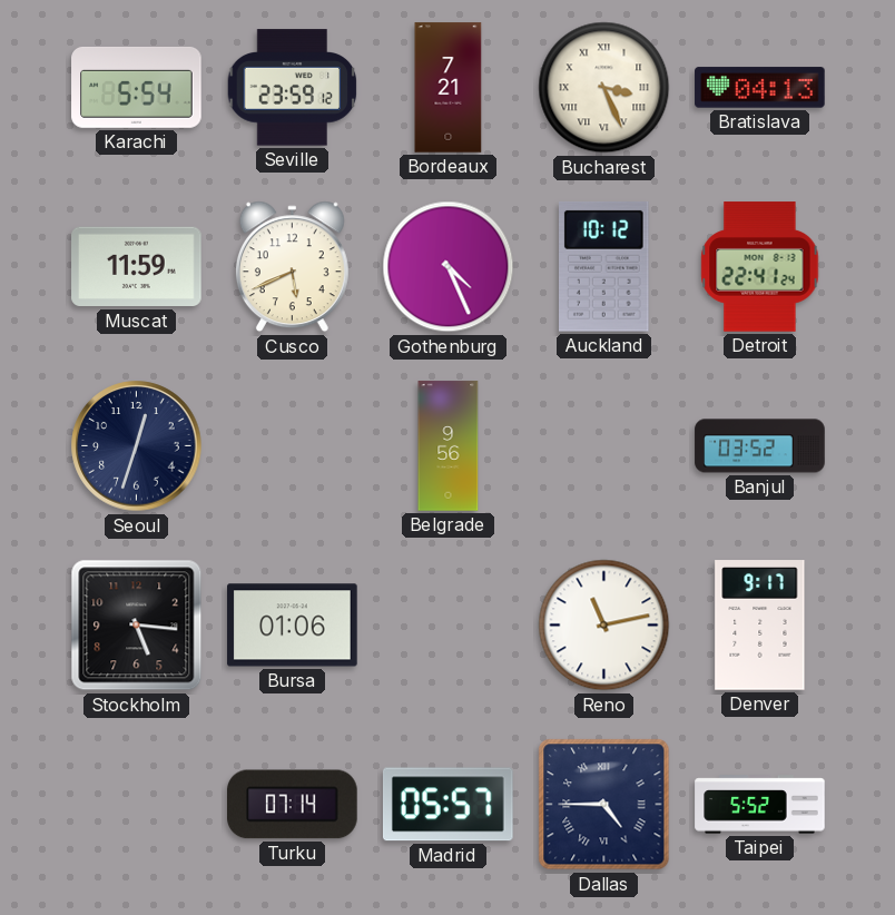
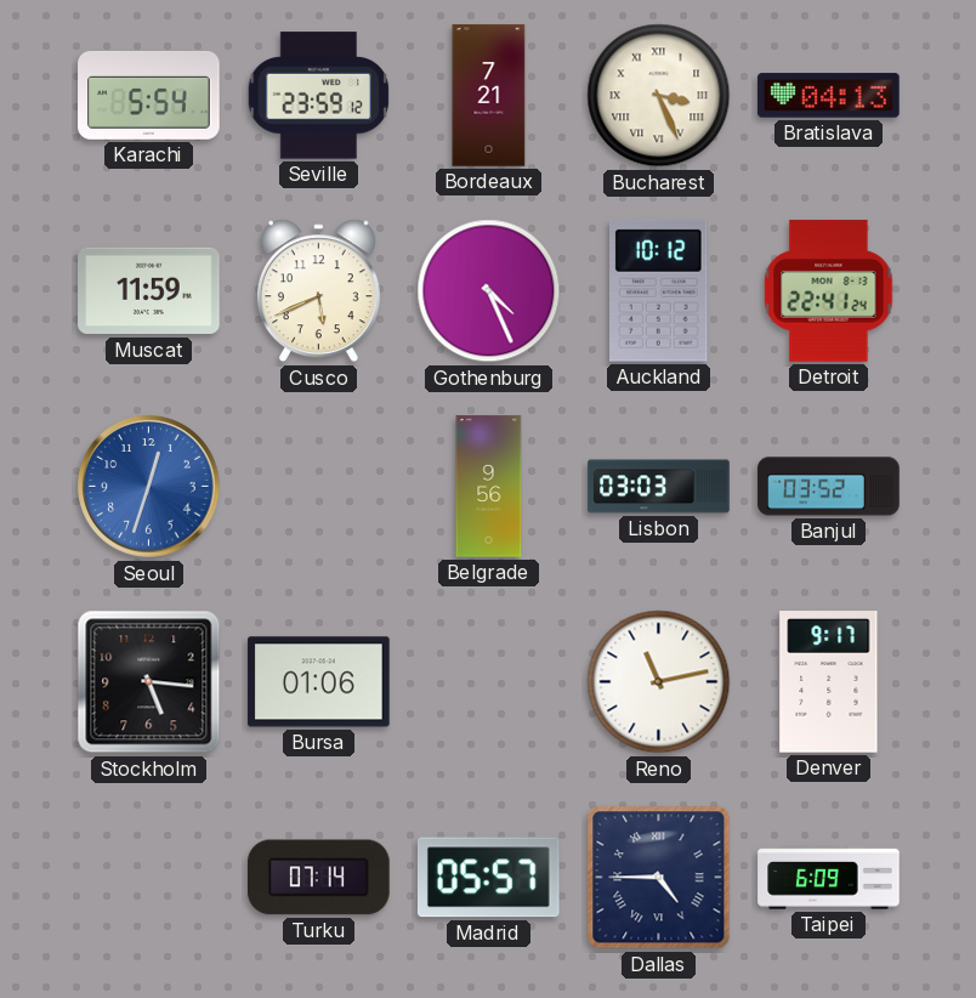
Seoul dial: navy -> blue (149, 487)
Lisbon: none -> 03:03 (659, 487)
Taipei: 5:52 -> 6:09 (829, 878)
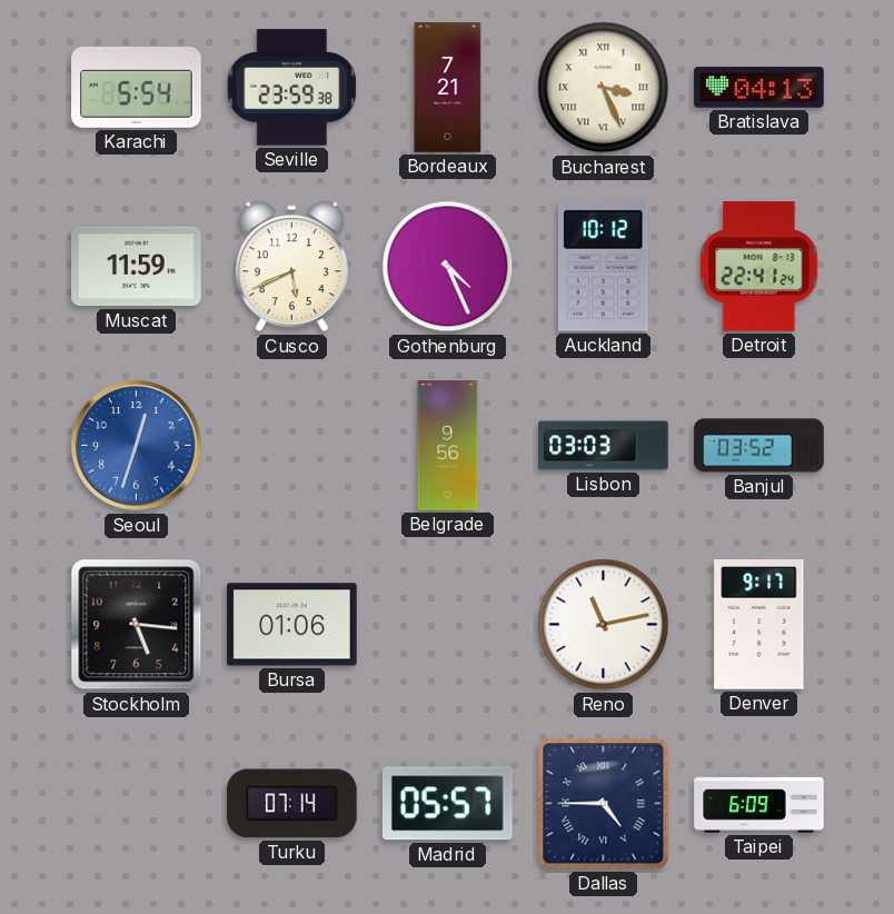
Seville: 23:59:12 -> 23:59:38 (292, 88)
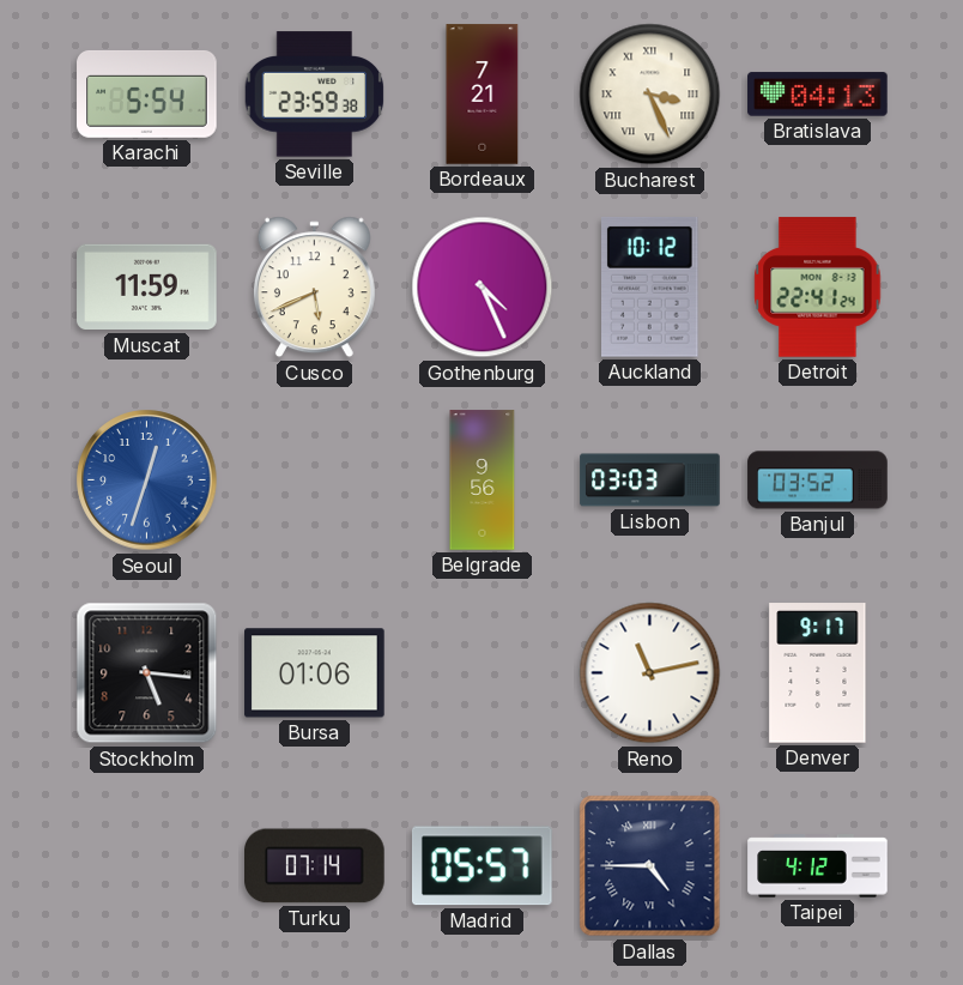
Taipei: 6:09 -> 4:12 (818, 866)
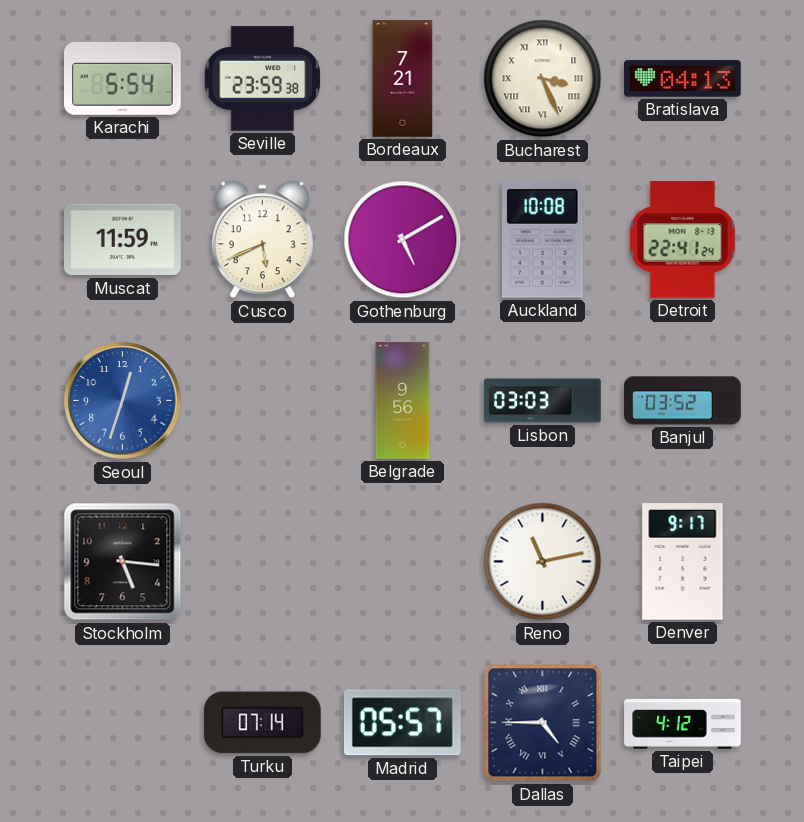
Gothenburg: 4:26 -> 5:10 (403, 240)
Auckland: 10:12 -> 10:08 (543, 239)
Bursa: 01:06 -> none (315, 673)
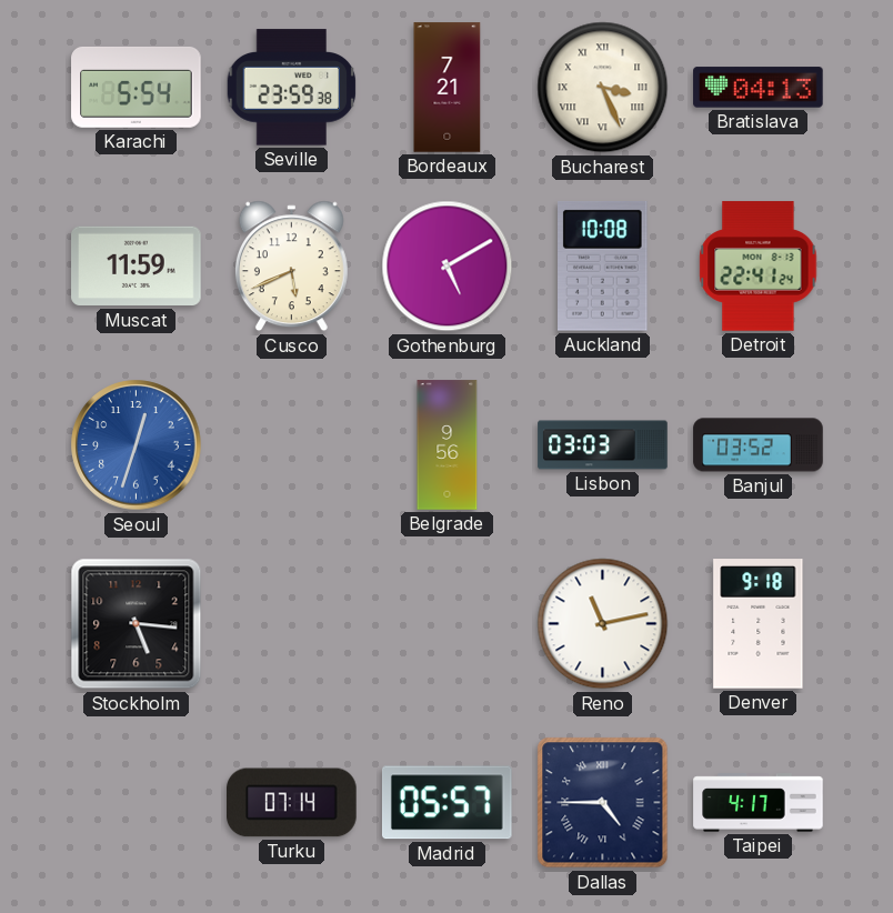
Denver: 9:17 -> 9:18 (759, 624)
Taipei: 4:12 -> 4:17 (759, 803)
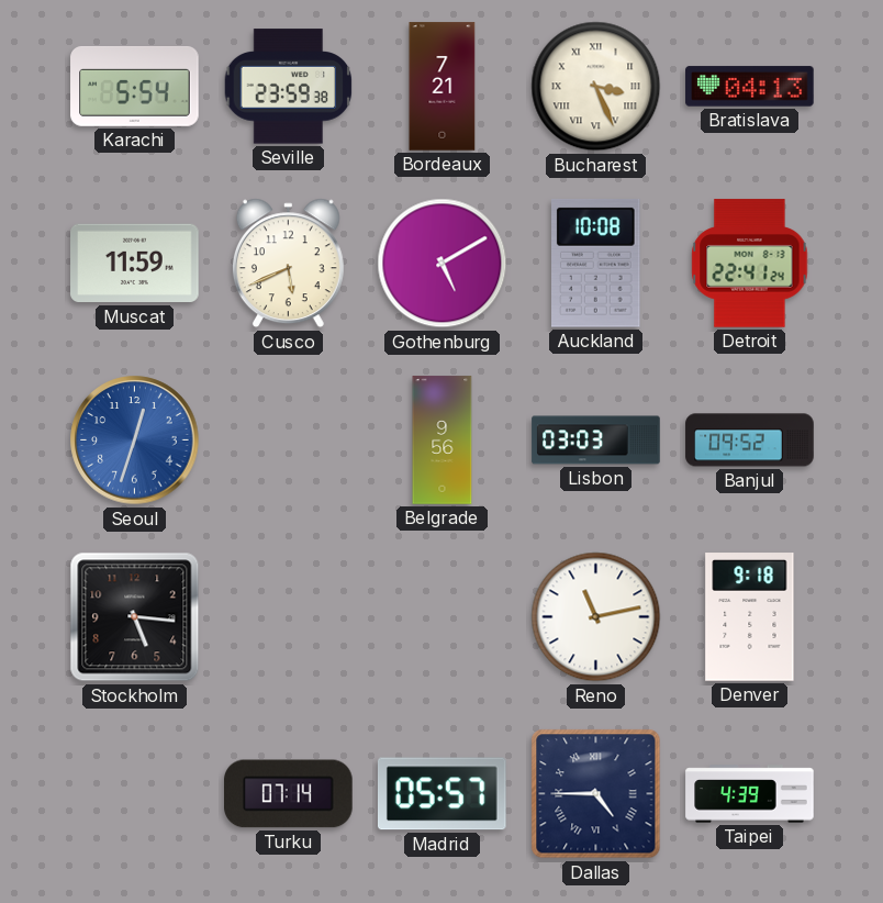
Banjul: 03:52 -> 09:52 (750, 441)
Taipei: 4:17 -> 4:39 (750, 794)
